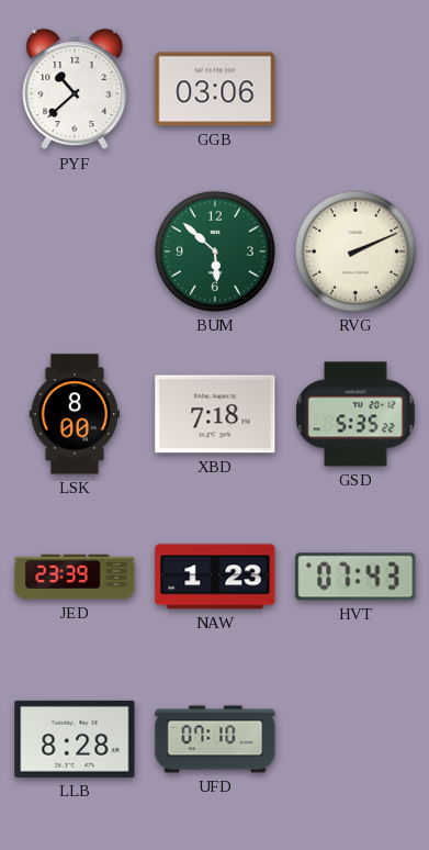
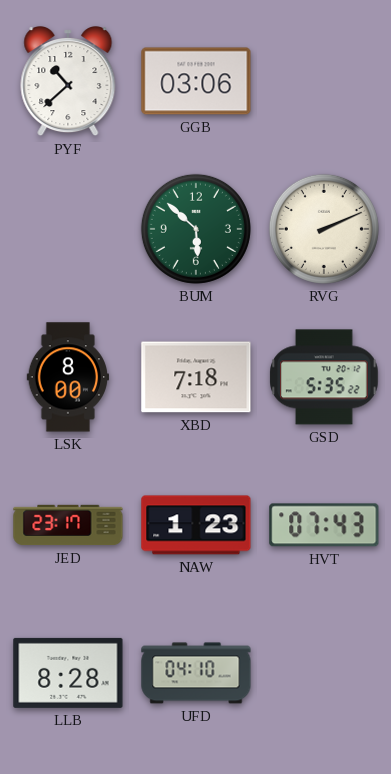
JED: 23:39 -> 23:17 (68, 525)
UFD: 07:10 -> 04:10 (196, 673)
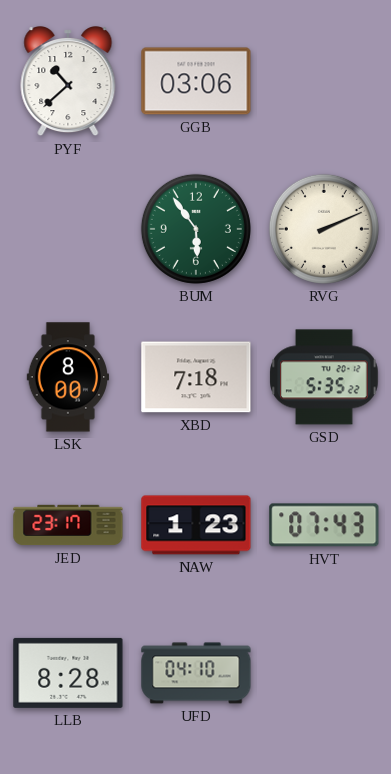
BUM: 5:52 -> 5:54 (196, 229)
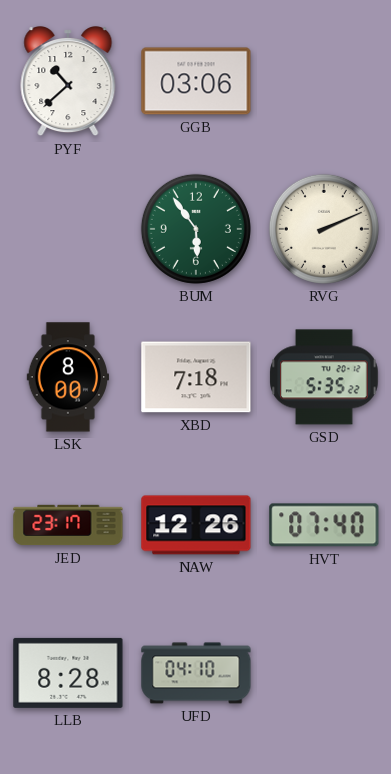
NAW: 1:23 -> 12:26 (196, 525)
HVT: 07:43 -> 07:40 (324, 525)
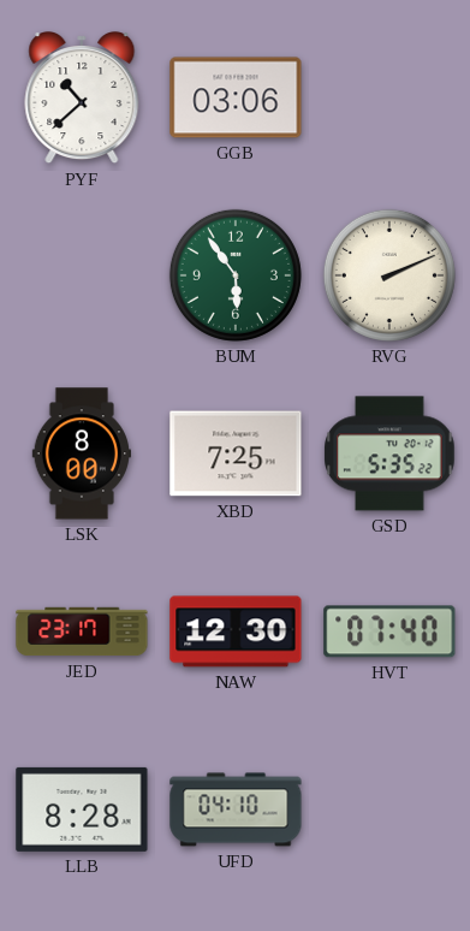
XBD: 7:18 -> 7:25 (236, 453)
NAW: 12:26 -> 12:30 (236, 631)
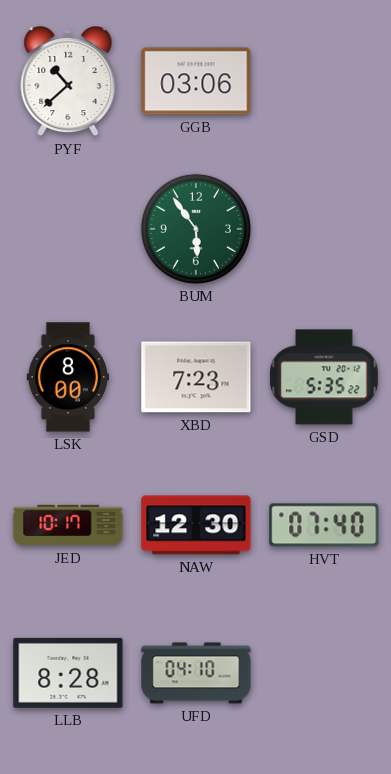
RVG: 2:11 -> none (389, 275)
XBD: 7:25 -> 7:23 (196, 377)
JED: 23:17 -> 10:17 (68, 525)
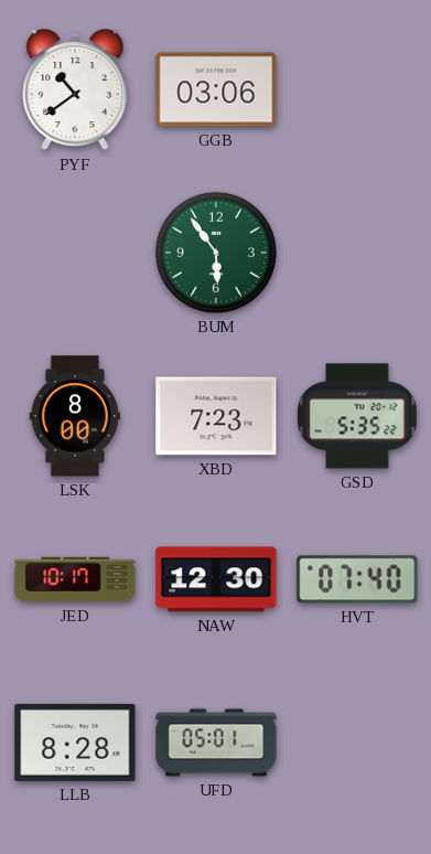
PYF: 10:38 -> 10:39 (75, 90)
UFD: 04:10 -> 05:01 (216, 743)
